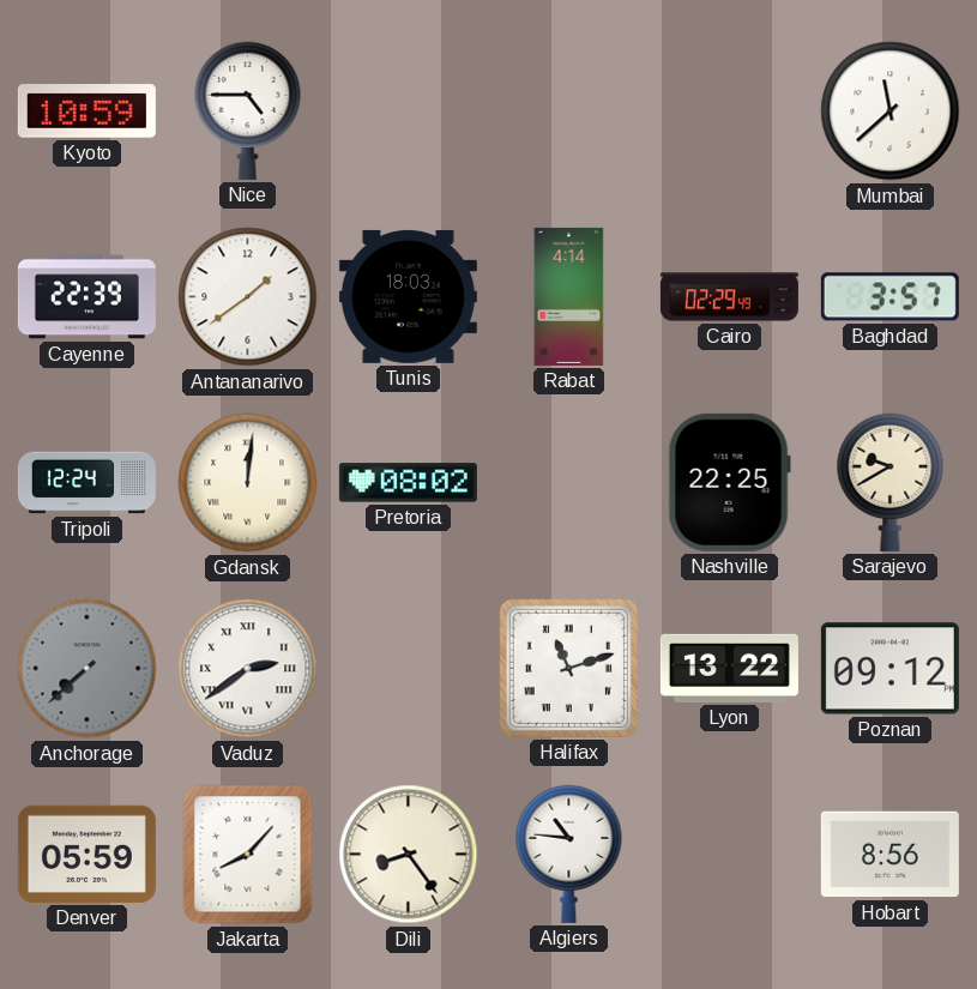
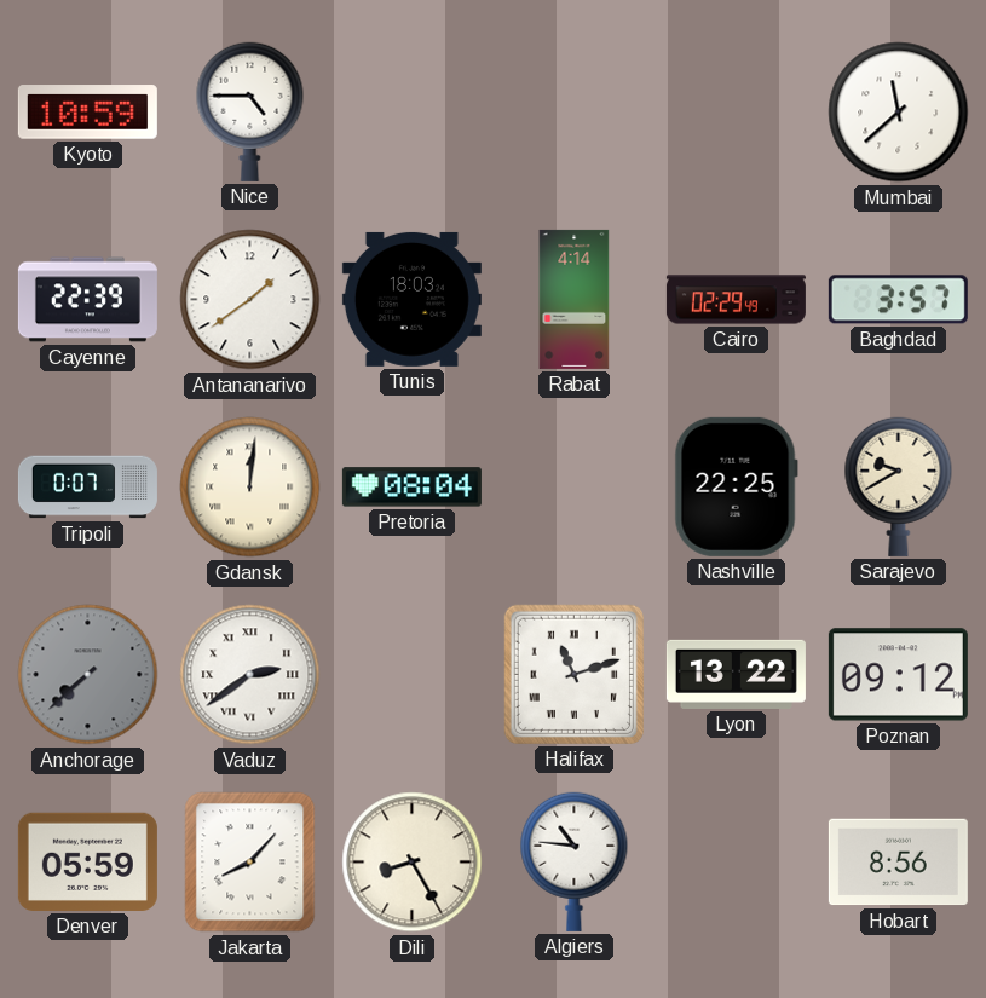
Tripoli: 12:24 -> 0:07 (87, 488)
Pretoria: 08:02 -> 08:04 (411, 488)
Dili: 8:24 -> 8:25 (413, 863)
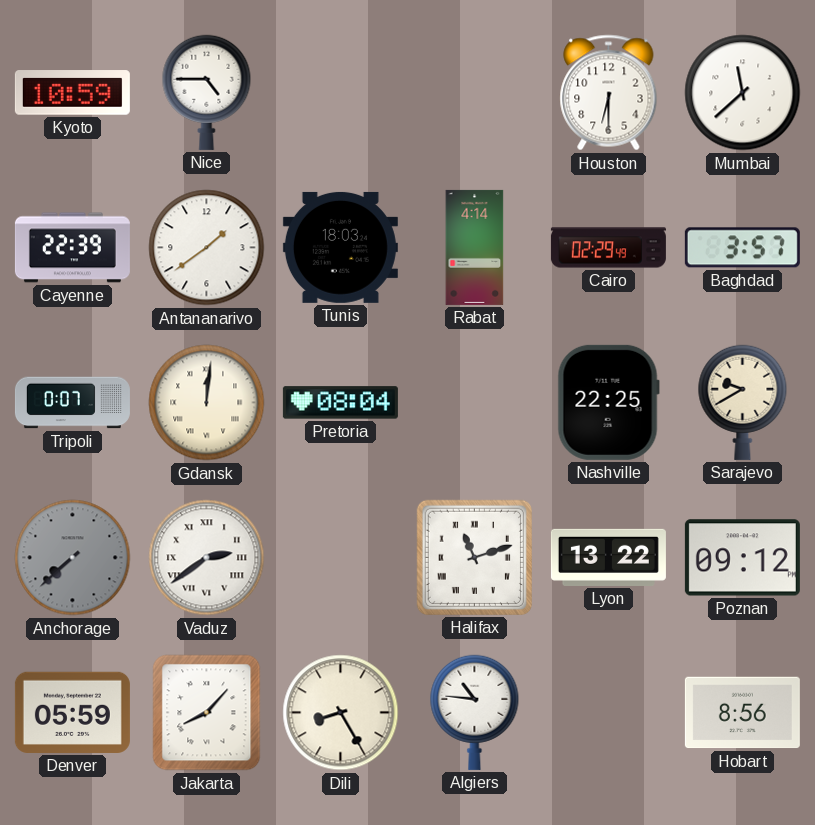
Houston: none -> 6:30 (609, 93)
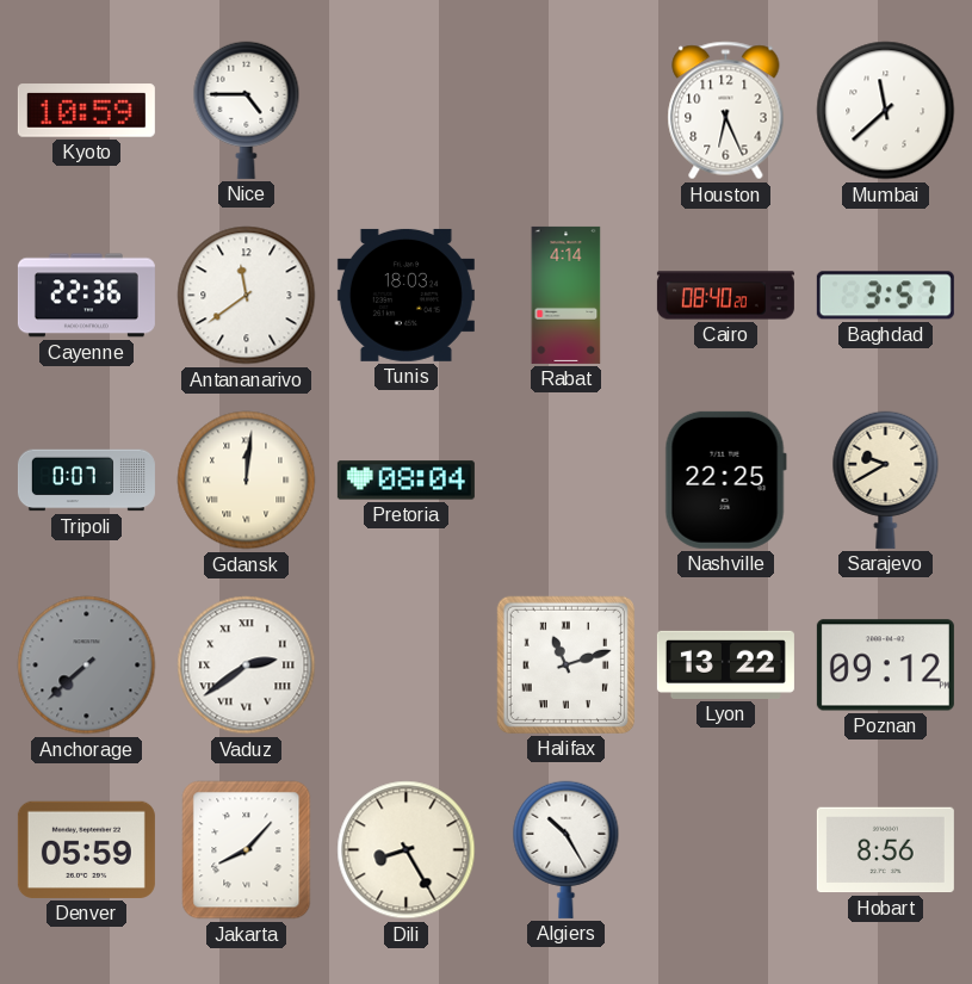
Houston: 6:30 -> 6:26 (726, 111)
Cayenne: 22:39 -> 22:36 (86, 296)
Antananarivo: 1:39 -> 11:39 (247, 296)
Cairo: 02:29 -> 08:40 (725, 296)
Algiers: 10:46 -> 10:25 (567, 849)
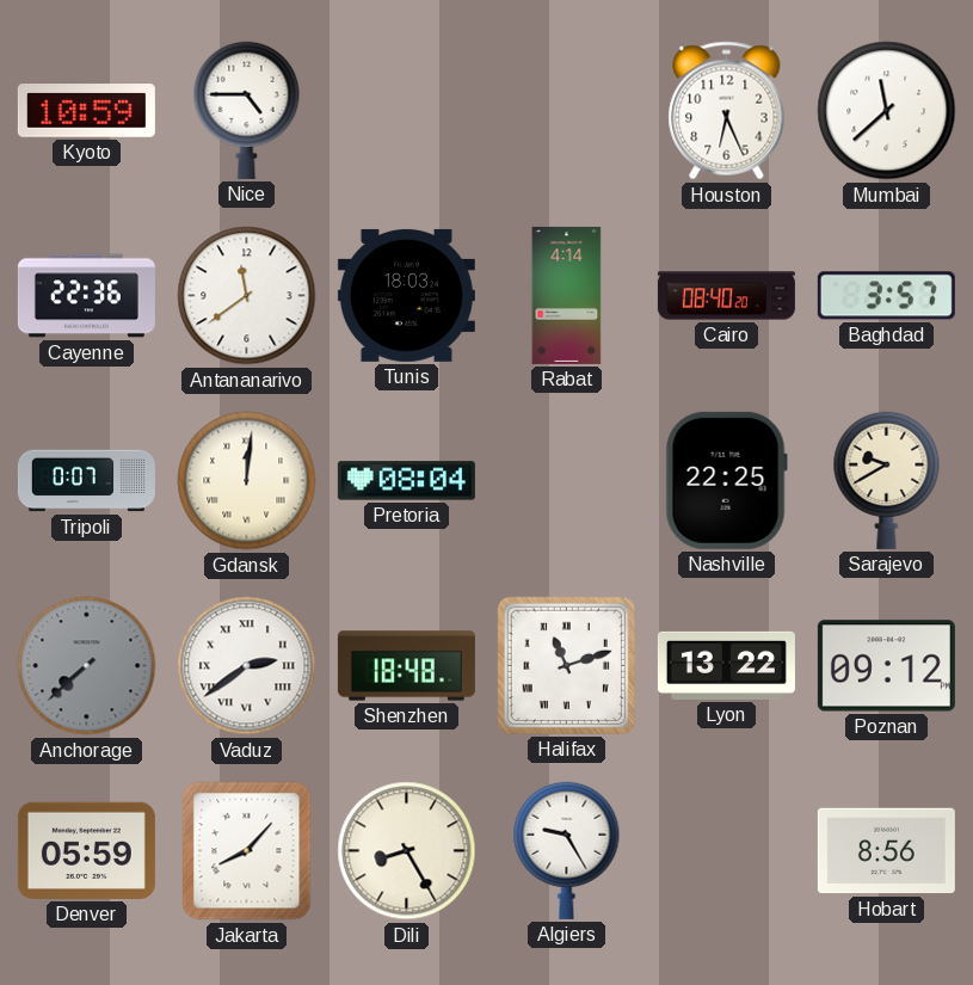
Shenzhen: none -> 18:48 (406, 666)
Algiers: 10:25 -> 9:25 (567, 850)
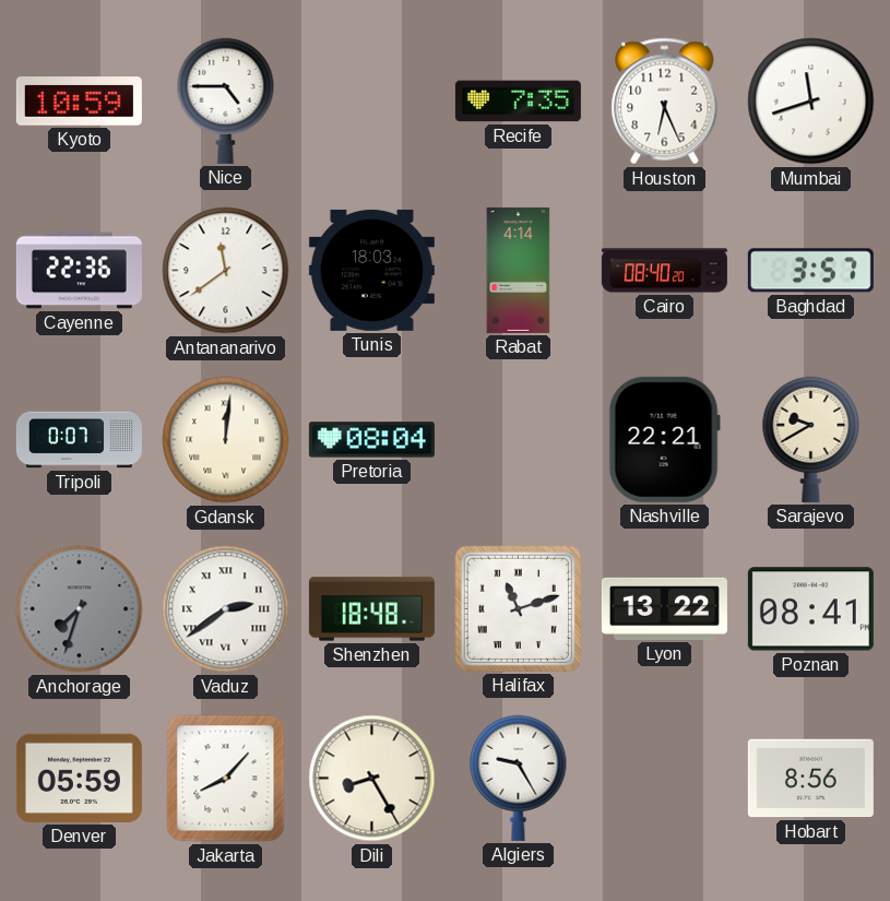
Recife: none -> 7:35 (518, 102)
Mumbai: 11:38 -> 11:42 (811, 102)
Nashville: 22:25 -> 22:21 (664, 439)
Anchorage: 7:38 -> 7:33 (80, 609)
Poznan: 09:12 -> 08:41 (810, 609)
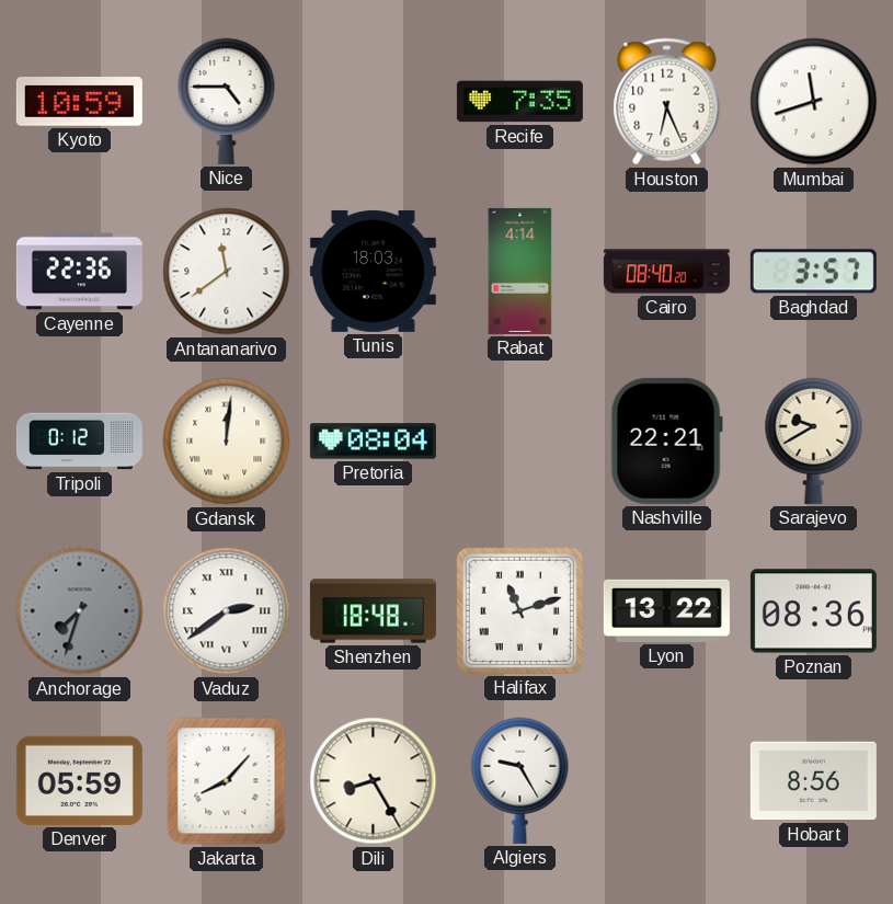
Tripoli: 0:07 -> 0:12 (79, 442)
Poznan: 08:41 -> 08:36 (813, 611)
